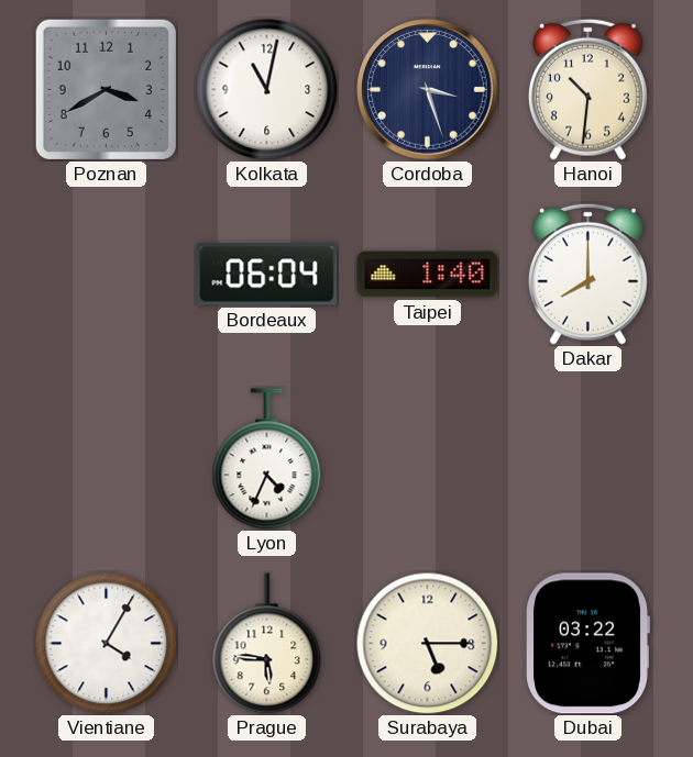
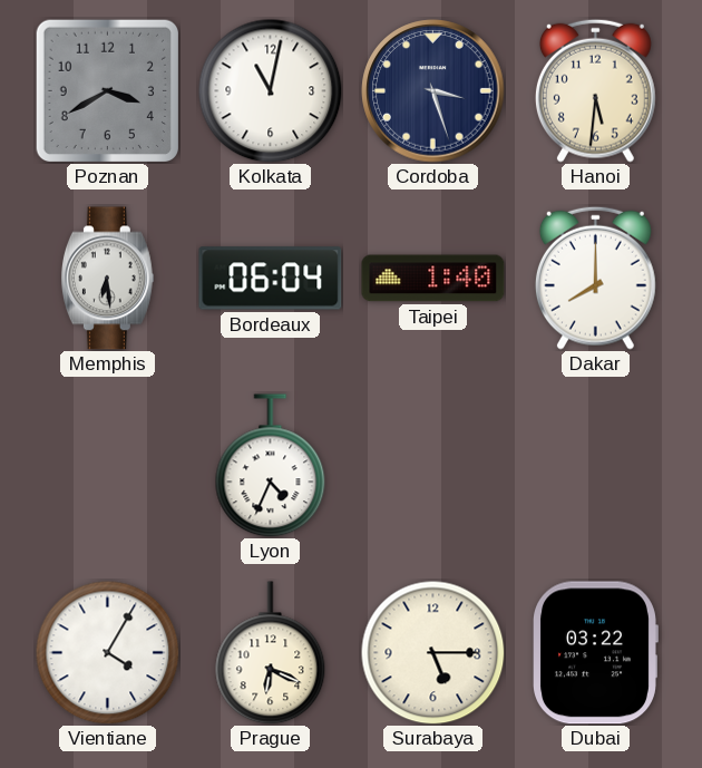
Hanoi: 10:31 -> 5:31 (595, 90)
Memphis: none -> 6:29 (107, 279)
Prague: 5:46 -> 6:19 (271, 653)
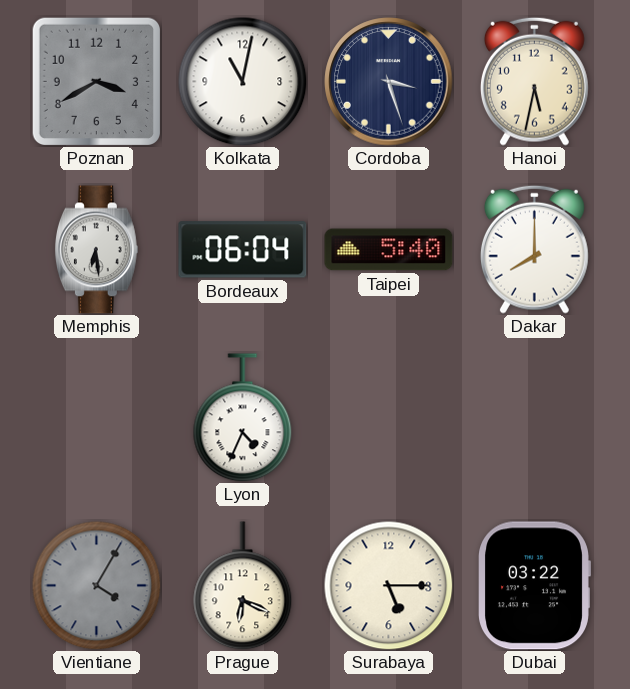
Hanoi: 5:31 -> 5:32 (534, 81)
Taipei: 1:40 -> 5:40 (389, 250)
Vientiane dial: white -> grey (96, 585)
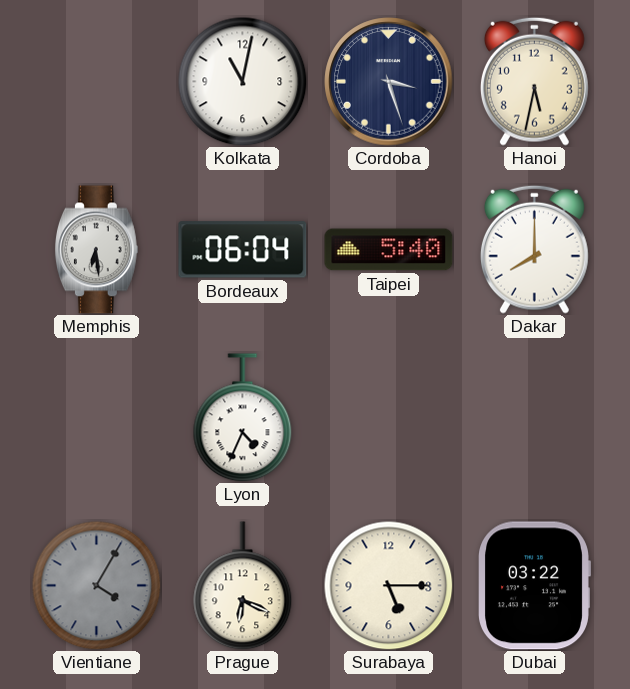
Poznan: 3:40 -> none (96, 81)
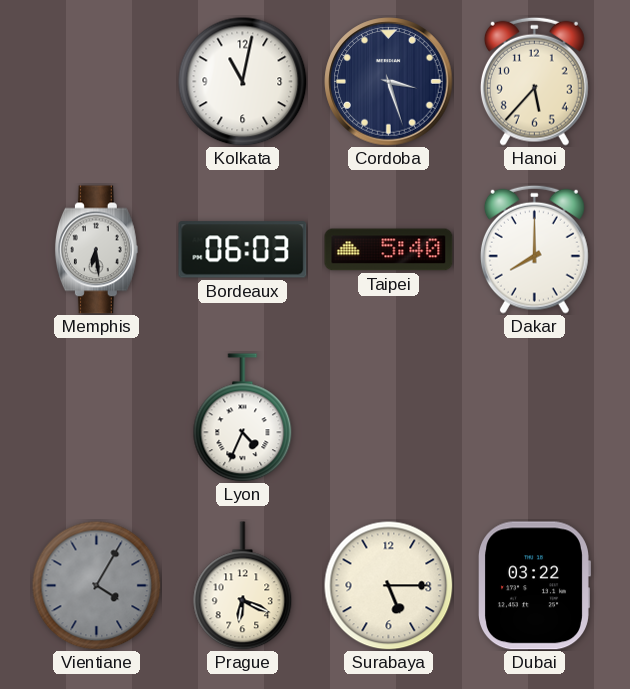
Hanoi: 5:32 -> 5:37 (534, 81)
Bordeaux: 06:04 -> 06:03 (243, 250)
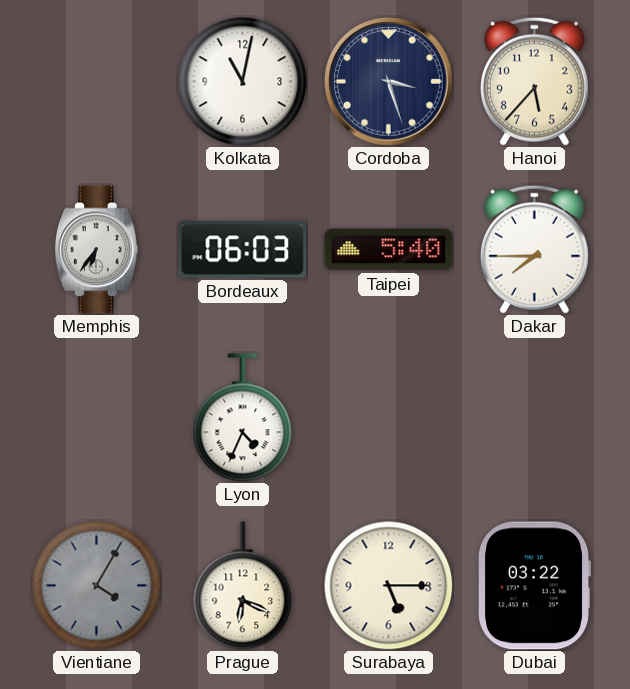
Memphis: 6:29 -> 6:36 (96, 250)
Dakar: 8:00 -> 7:45 (534, 249)
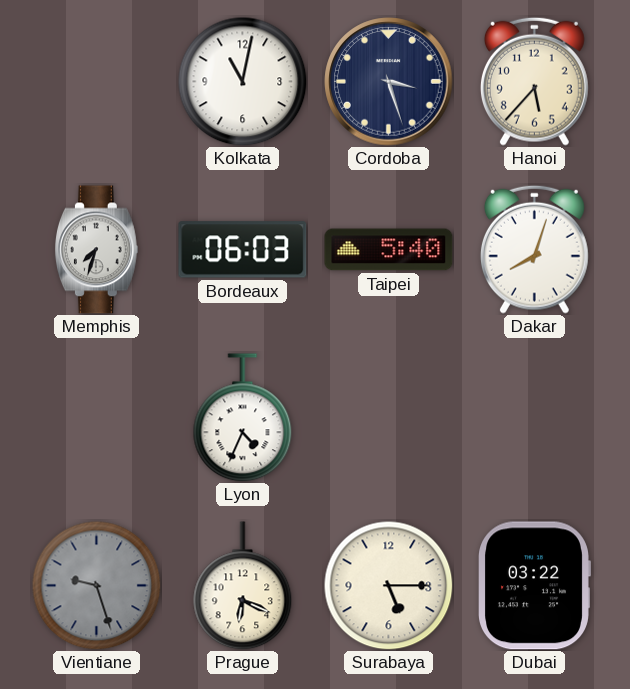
Memphis: 6:36 -> 7:33 (96, 250)
Dakar: 7:45 -> 8:03 (534, 249)
Vientiane: 4:05 -> 9:27 (96, 585)
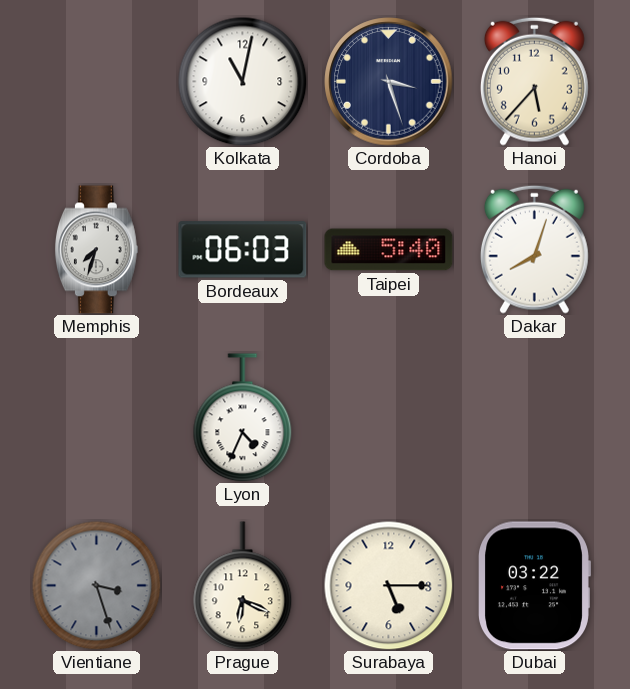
Vientiane: 9:27 -> 3:27 (96, 585)
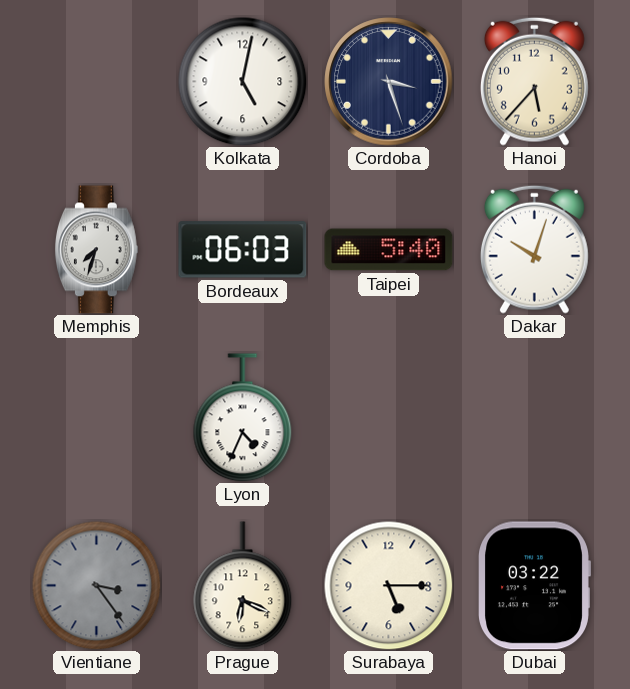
Kolkata: 11:02 -> 5:02 (242, 81)
Dakar: 8:03 -> 10:03 (534, 249)
Vientiane: 3:27 -> 3:24 (96, 585)
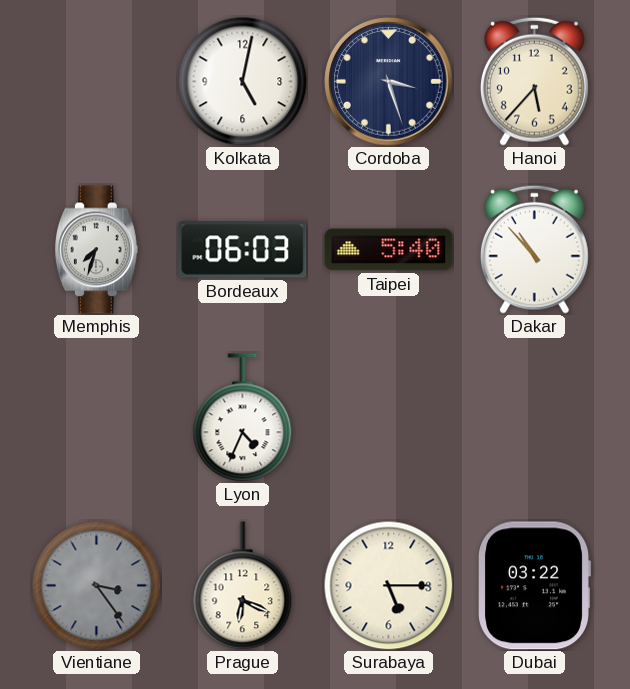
Dakar: 10:03 -> 10:53 (534, 249)
